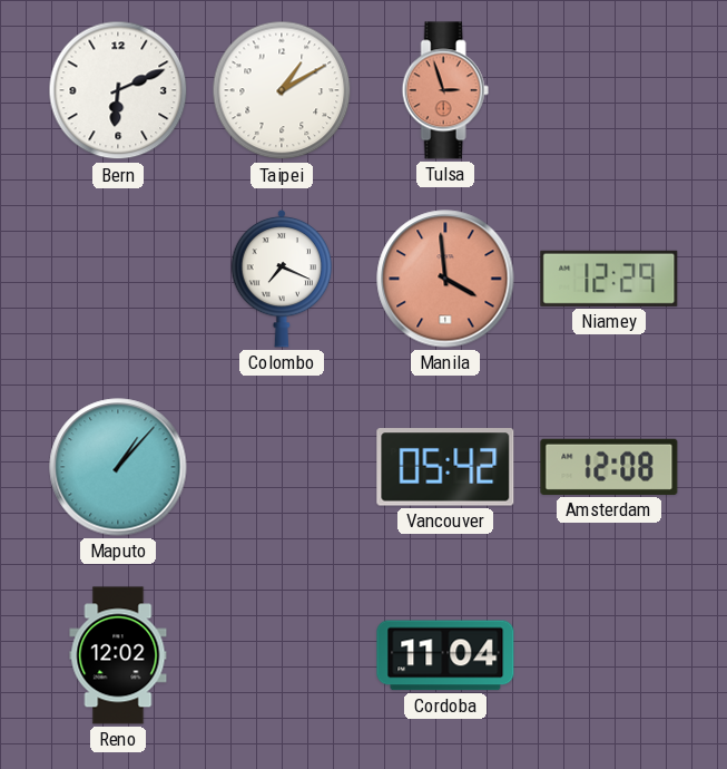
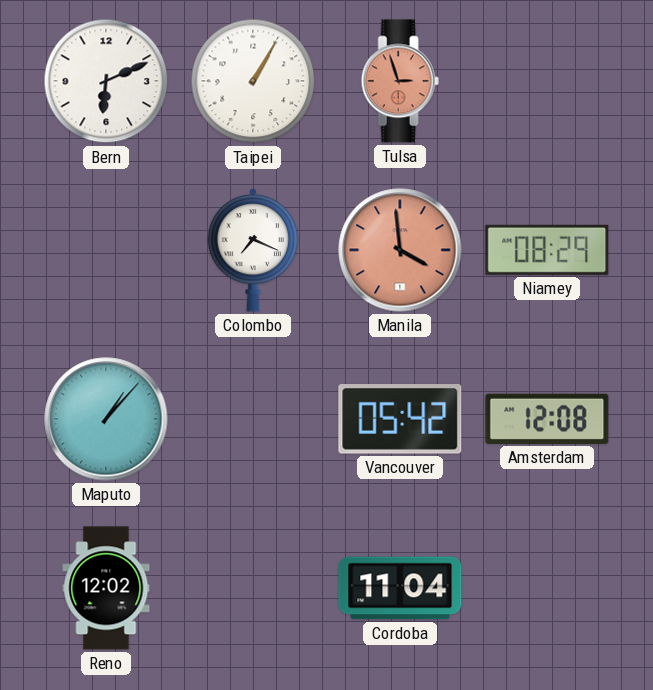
Taipei: 1:10 -> 1:05 (253, 81)
Niamey: 12:29 -> 08:29 (547, 250)
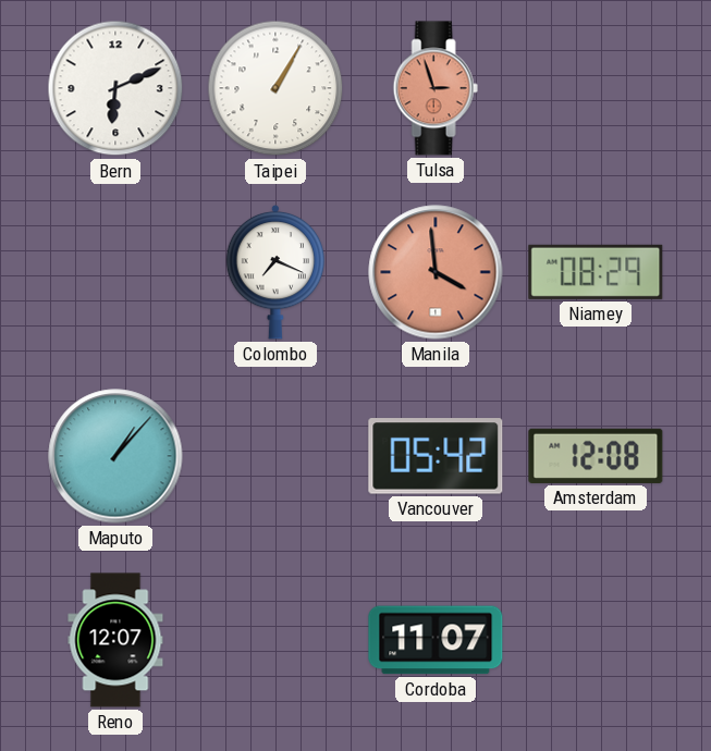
Reno: 12:02 -> 12:07 (115, 640)
Cordoba: 11:04 -> 11:07 (436, 640)
